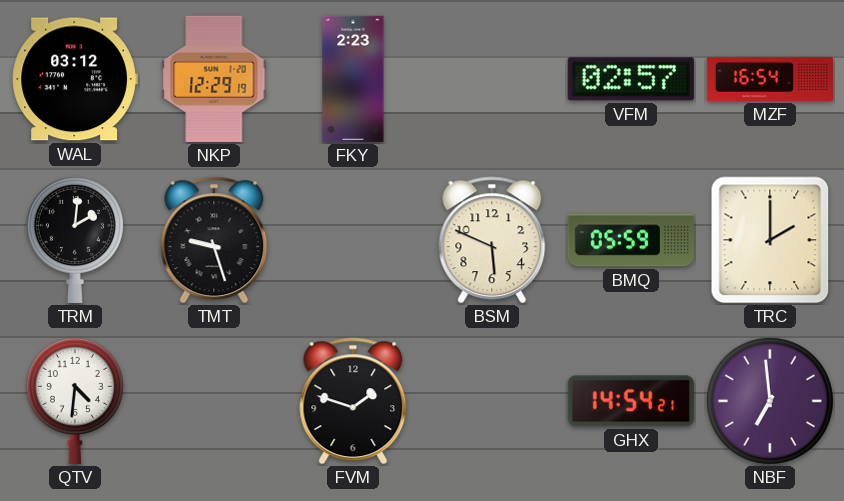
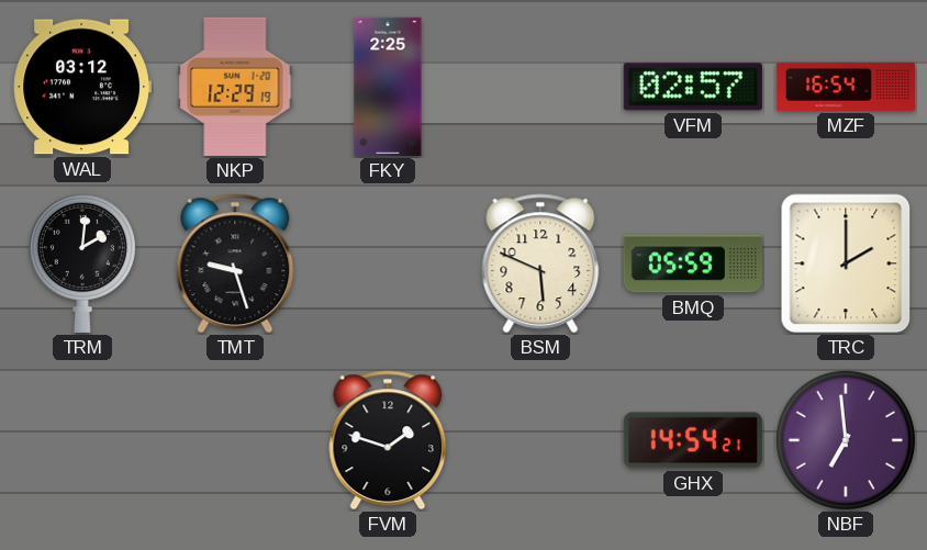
FKY: 2:23 -> 2:25 (388, 87)
QTV: 4:31 -> none (75, 400)
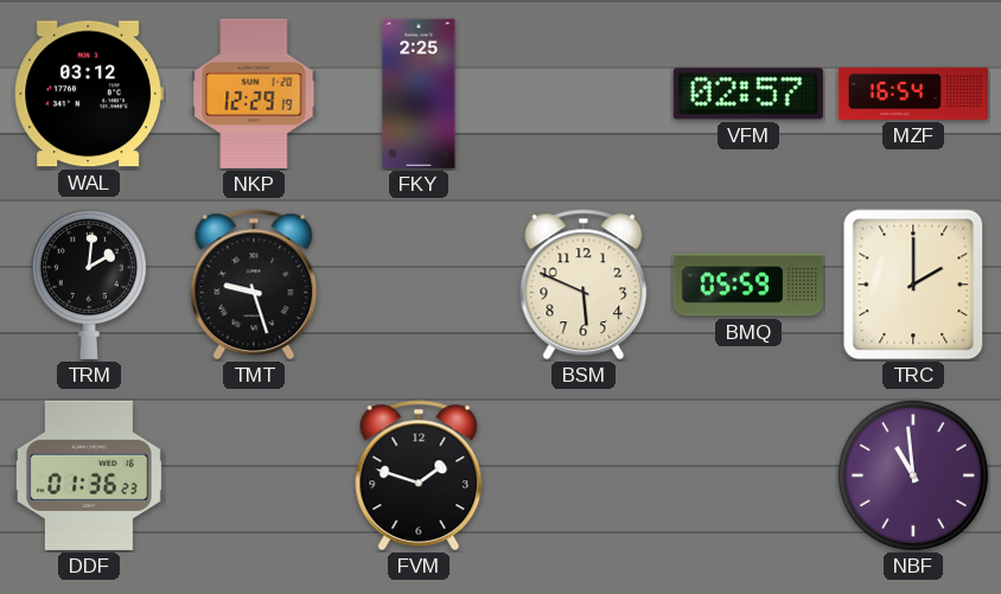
DDF: none -> 01:36 (89, 475)
GHX: 14:54 -> none (693, 440)
NBF: 6:59 -> 10:59 (913, 475)
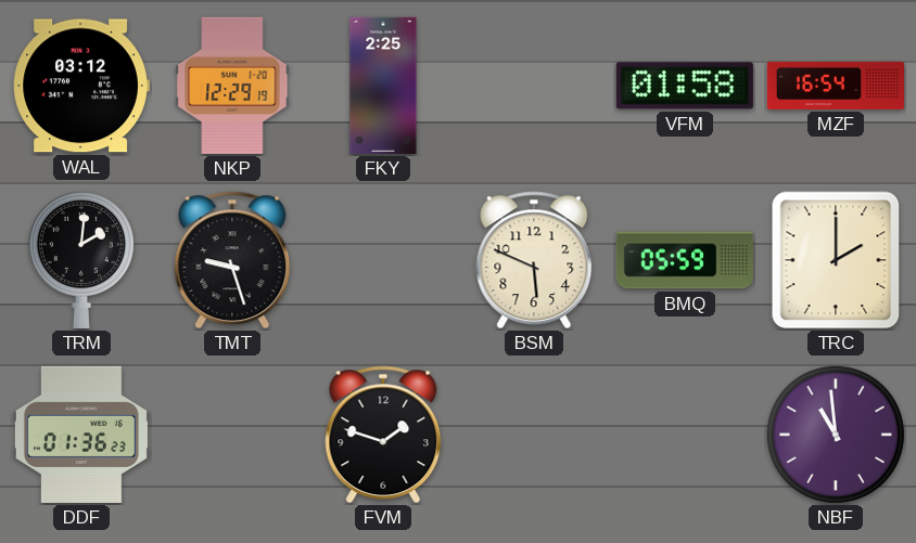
VFM: 02:57 -> 01:58 (685, 86)
